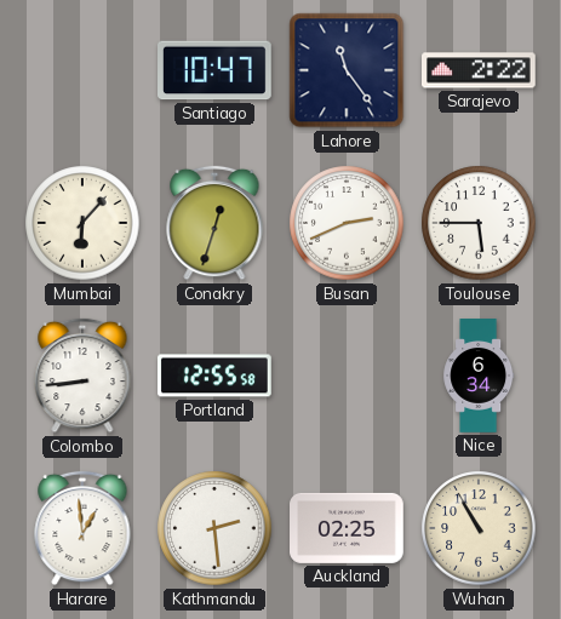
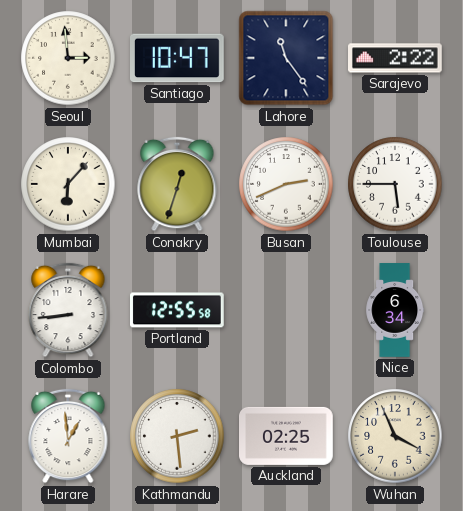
Seoul: none -> 2:59 (68, 58)
Wuhan: 10:55 -> 3:56 (395, 436)
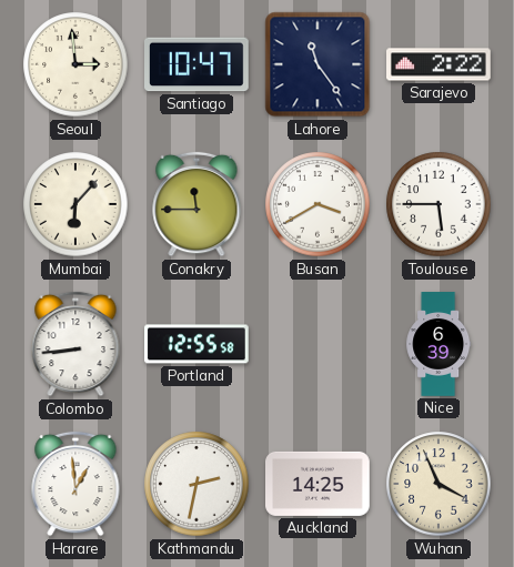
Conakry: 12:33 -> 11:45 (196, 204)
Busan: 2:41 -> 3:40 (318, 204)
Nice: 6:34 -> 6:39 (439, 344)
Kathmandu: 2:29 -> 2:32 (196, 484)
Auckland: 02:25 -> 14:25 (319, 484)
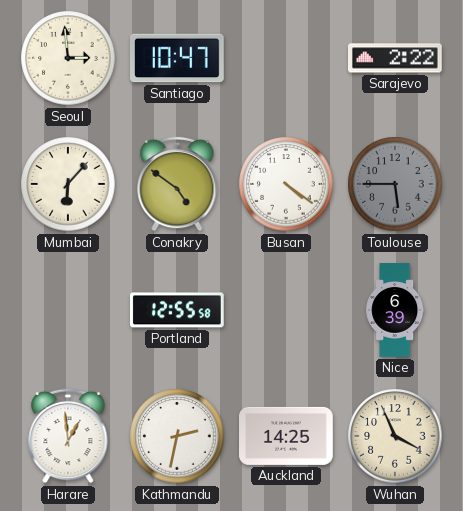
Lahore: 11:24 -> none (318, 64)
Conakry: 11:45 -> 4:51 (177, 184)
Busan: 3:40 -> 4:21 (286, 184)
Toulouse dial: white -> grey (395, 184)
Colombo: 8:44 -> none (75, 344)
